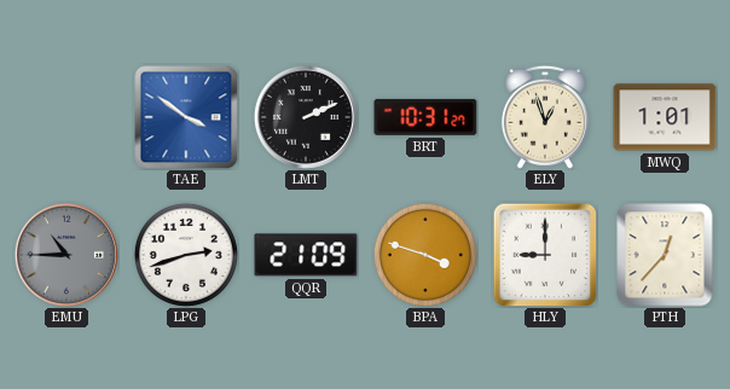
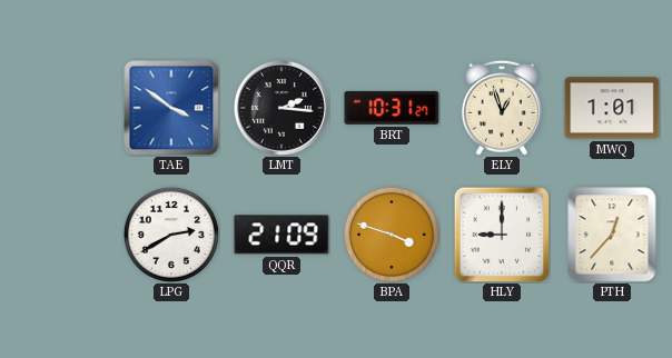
LMT: 2:11 -> 2:16 (281, 108)
EMU: 10:45 -> none (66, 255)
LPG: 2:42 -> 2:40 (171, 235)
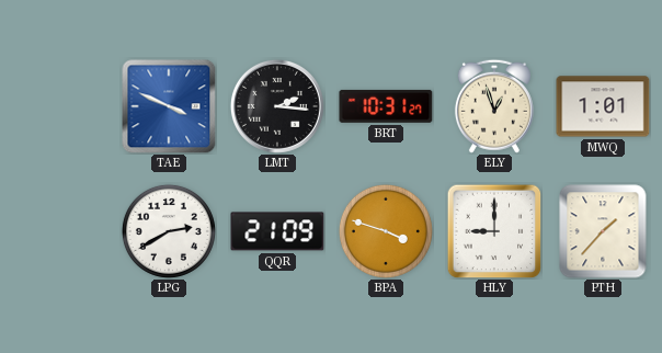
TAE: 3:51 -> 3:49 (169, 106)
PTH: 12:37 -> 1:37 (603, 231)
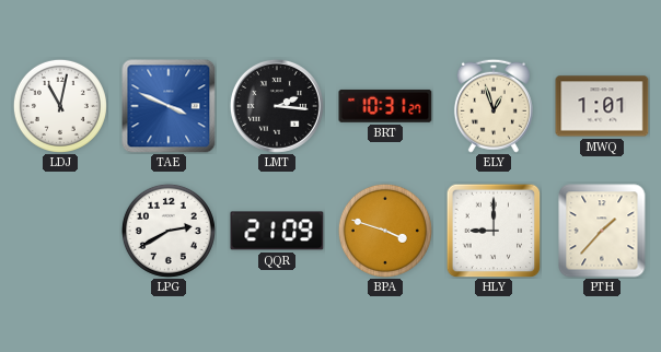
LDJ: none -> 11:02 (60, 106)
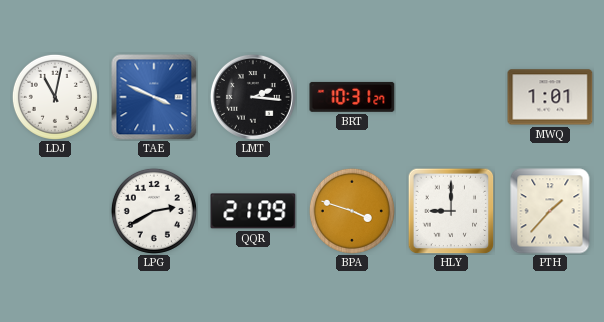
ELY: 12:57 -> none (494, 106)
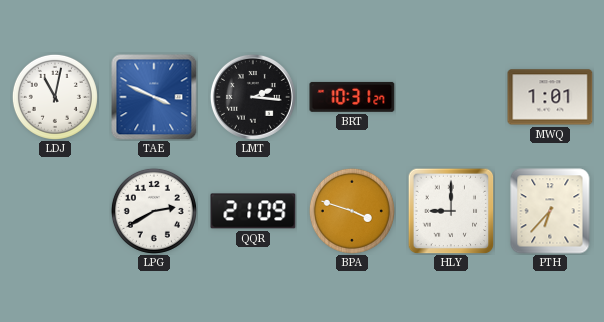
PTH: 1:37 -> 6:37 (550, 211)
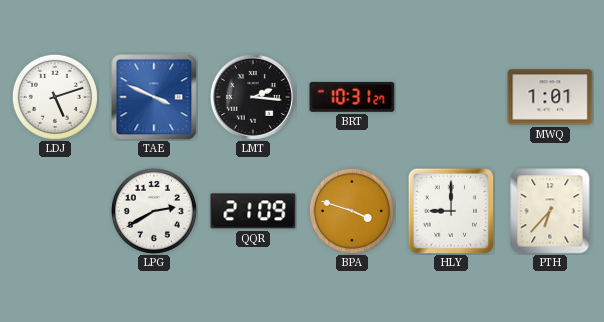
LDJ: 11:02 -> 5:12 (55, 97)
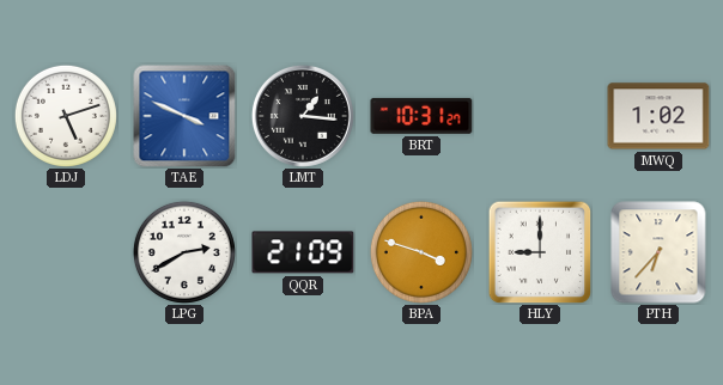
LMT: 2:16 -> 1:16 (303, 116)
MWQ: 1:01 -> 1:02 (658, 116)
